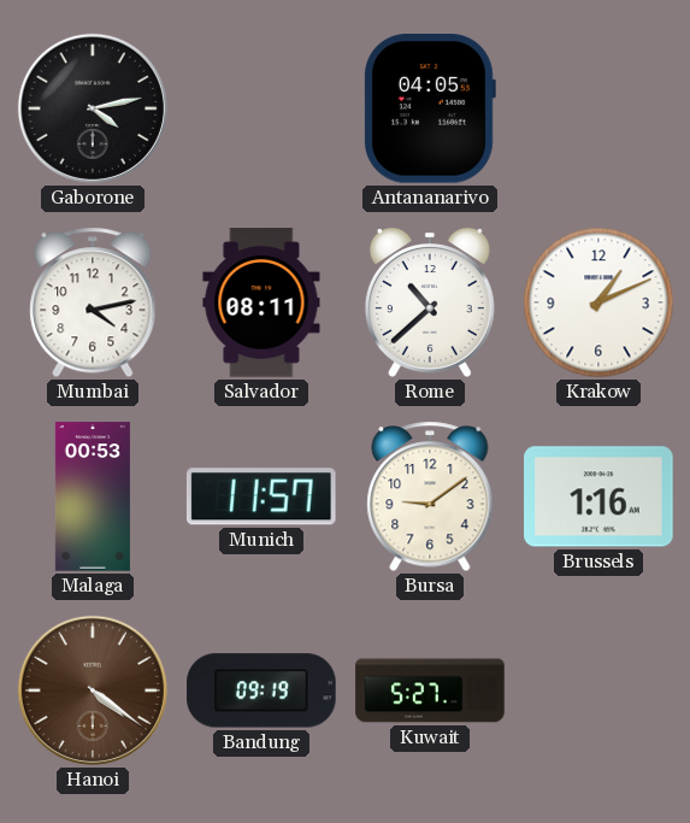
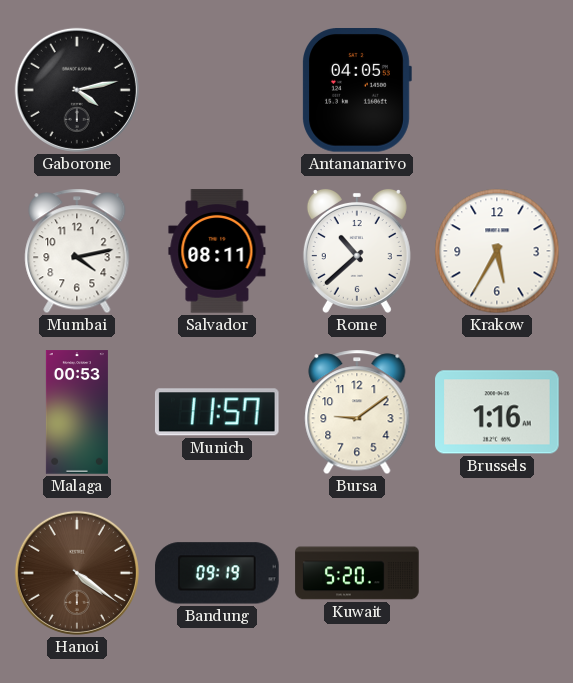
Krakow: 1:11 -> 5:35 (497, 251)
Kuwait: 5:27 -> 5:20 (357, 573)
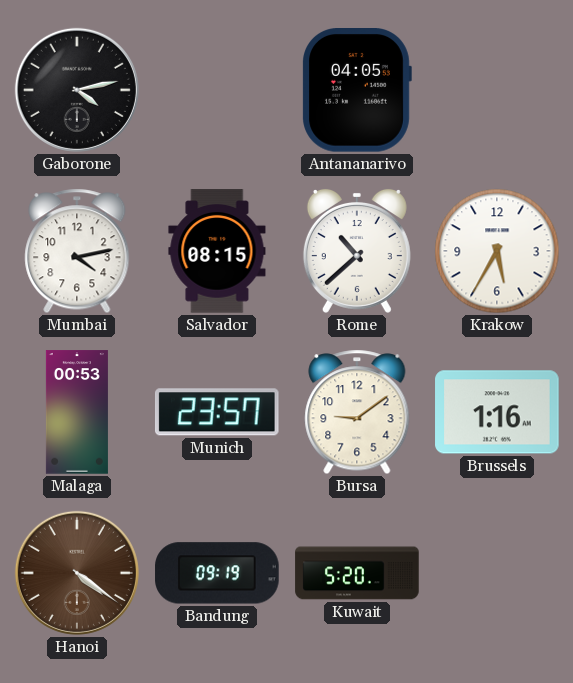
Salvador: 08:11 -> 08:15 (217, 251)
Munich: 11:57 -> 23:57 (217, 412)
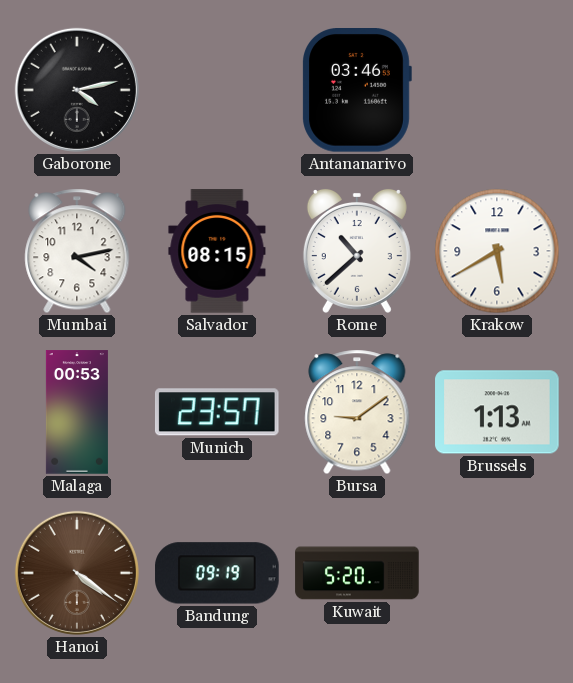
Antananarivo: 04:05 -> 03:46 (357, 91)
Krakow: 5:35 -> 5:40 (497, 251)
Brussels: 1:16 -> 1:13 (497, 412)
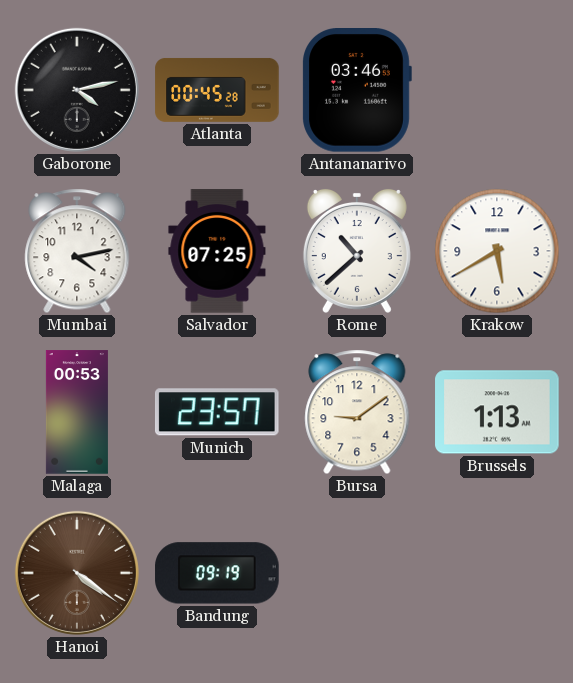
Atlanta: none -> 00:45 (217, 90)
Salvador: 08:15 -> 07:25 (217, 251)
Kuwait: 5:20 -> none (357, 573)
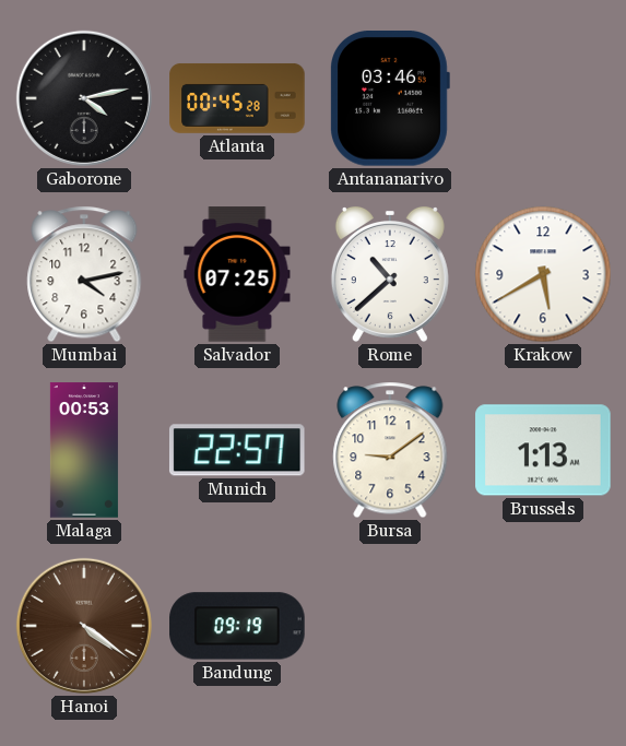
Munich: 23:57 -> 22:57 (237, 450)
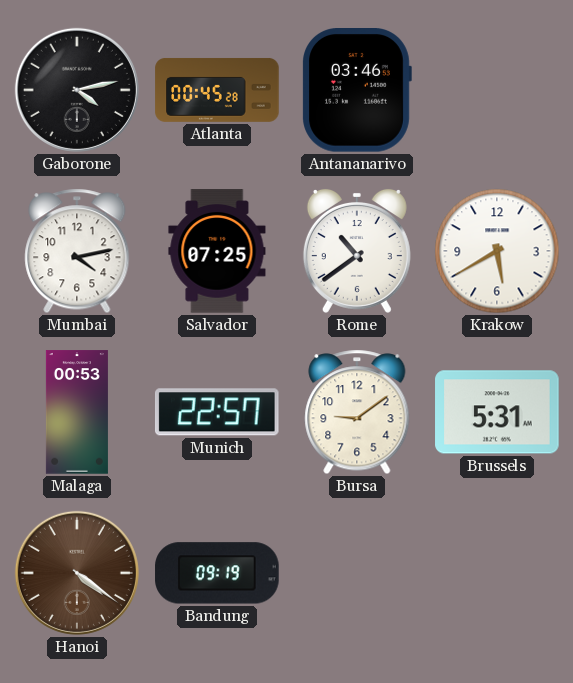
Rome: 10:38 -> 10:39 (357, 251)
Brussels: 1:13 -> 5:31 (497, 412)
